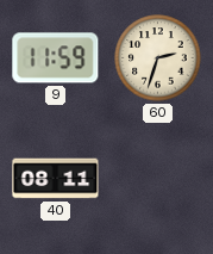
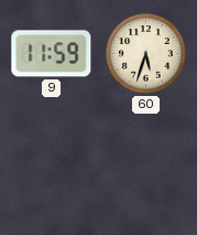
60: 2:33 -> 5:33 (146, 54)
40: 08:11 -> none (56, 179)
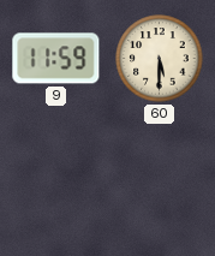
60: 5:33 -> 5:30 (160, 59)
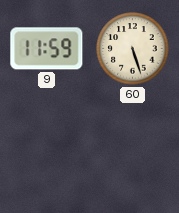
60: 5:30 -> 5:27 (133, 49)
